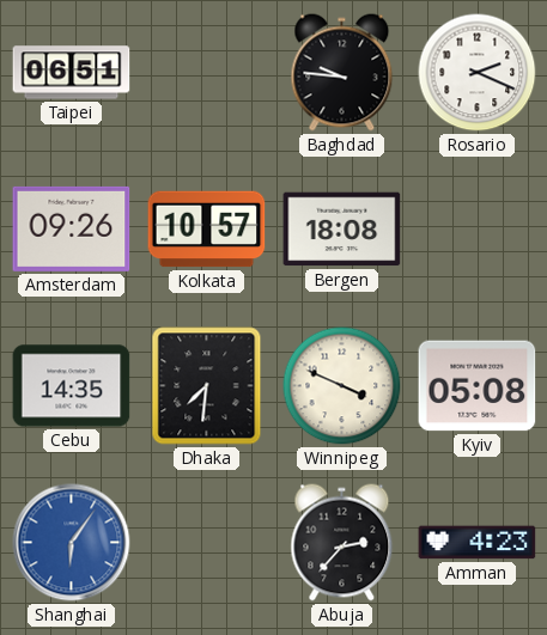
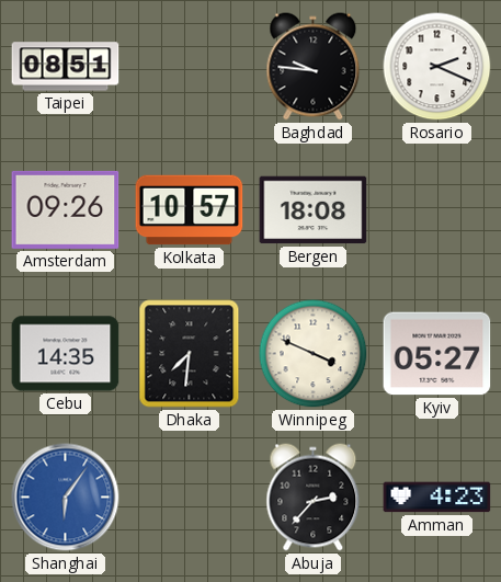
Taipei: 06:51 -> 08:51 (66, 67)
Kyiv: 05:08 -> 05:27 (437, 354)
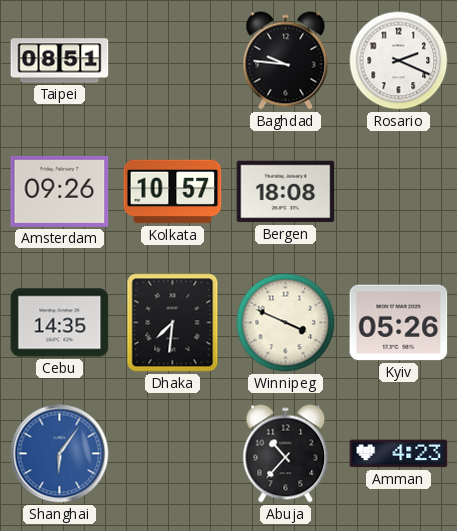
Kyiv: 05:27 -> 05:26 (399, 323)
Abuja: 2:37 -> 10:37 (286, 454)
